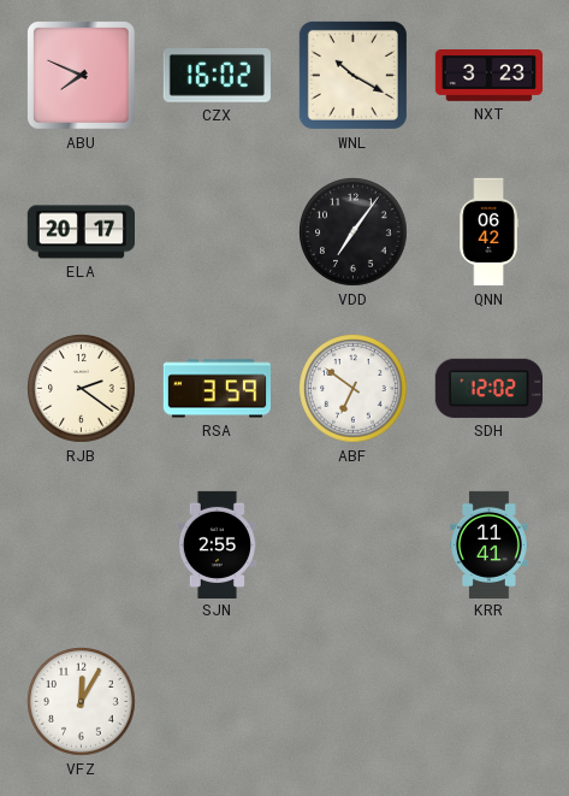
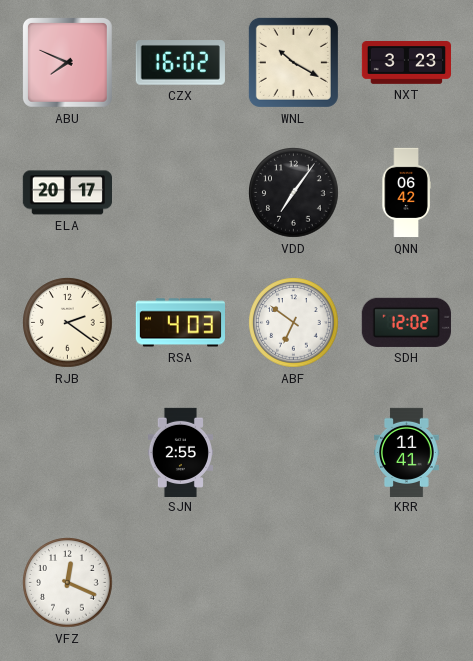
RSA: 3:59 -> 4:03 (180, 323)
VFZ: 12:05 -> 12:19 (68, 583)
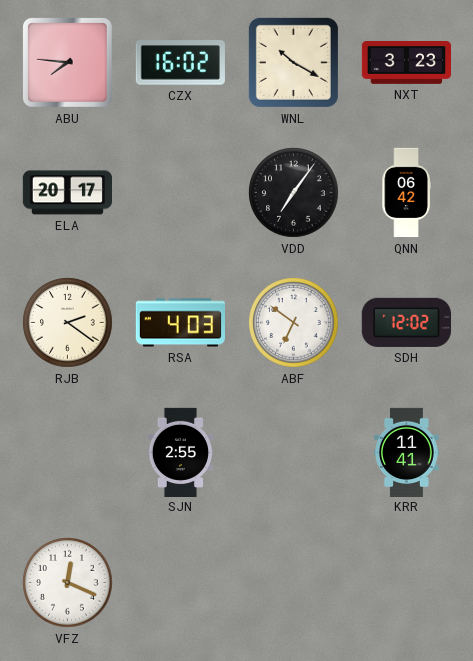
ABU: 7:49 -> 7:46 (67, 62)
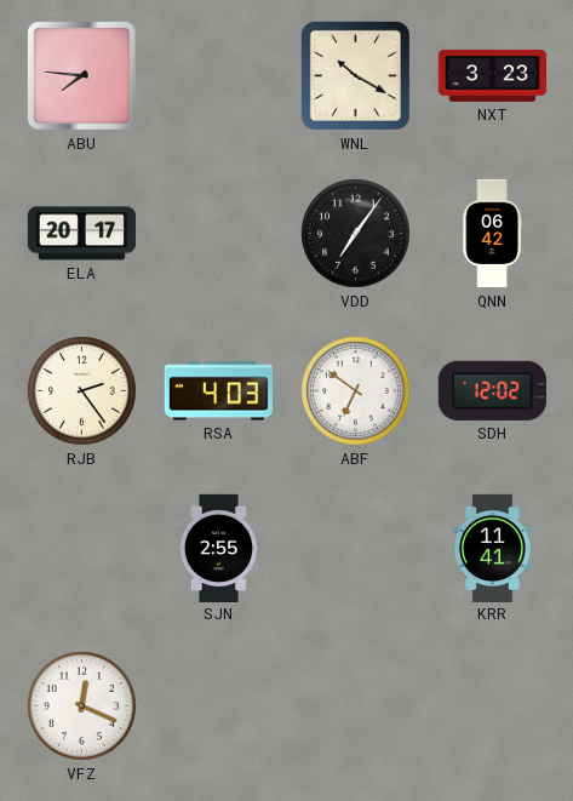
CZX: 16:02 -> none (180, 63)
RJB: 2:21 -> 2:24 (82, 391)
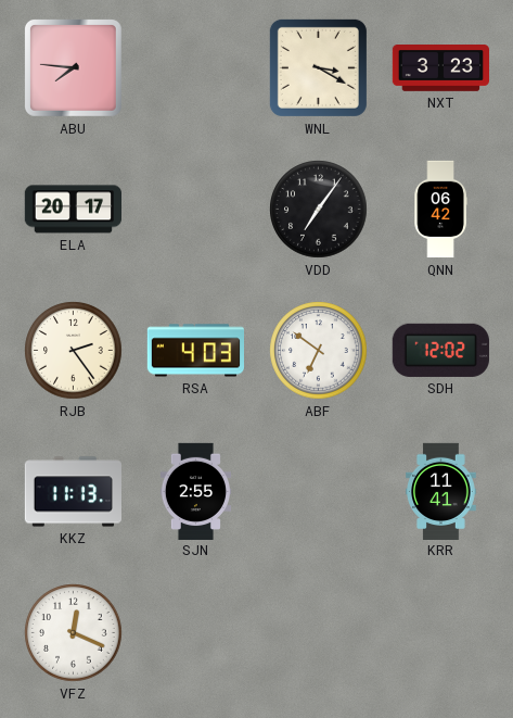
WNL: 10:20 -> 3:20 (318, 67)
KKZ: none -> 11:13 (73, 492)
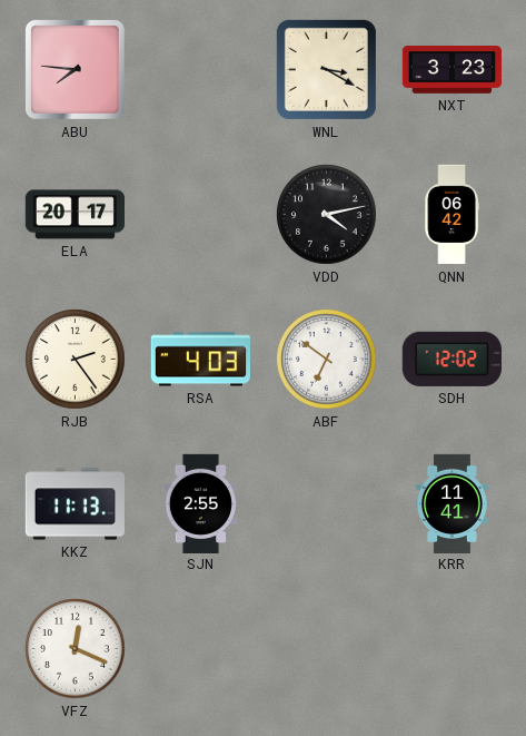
VDD: 7:06 -> 4:13 (327, 215)
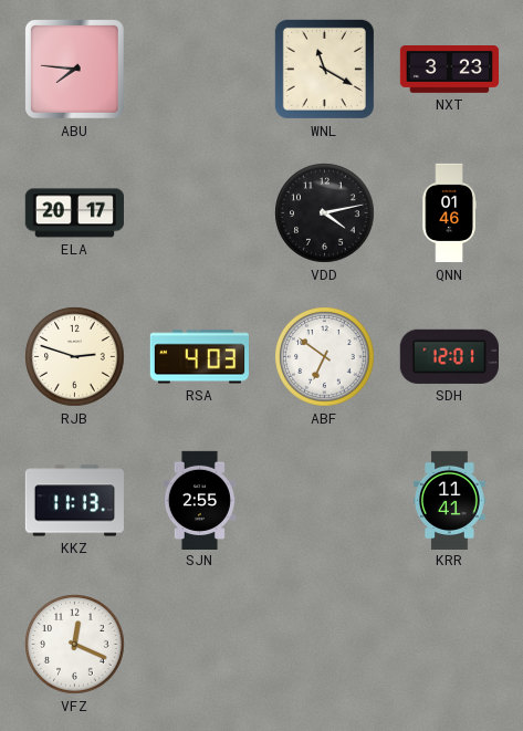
WNL: 3:20 -> 11:20 (324, 69)
QNN: 06:42 -> 01:46 (449, 213)
RJB: 2:24 -> 2:48 (75, 357)
SDH: 12:02 -> 12:01 (449, 356)
